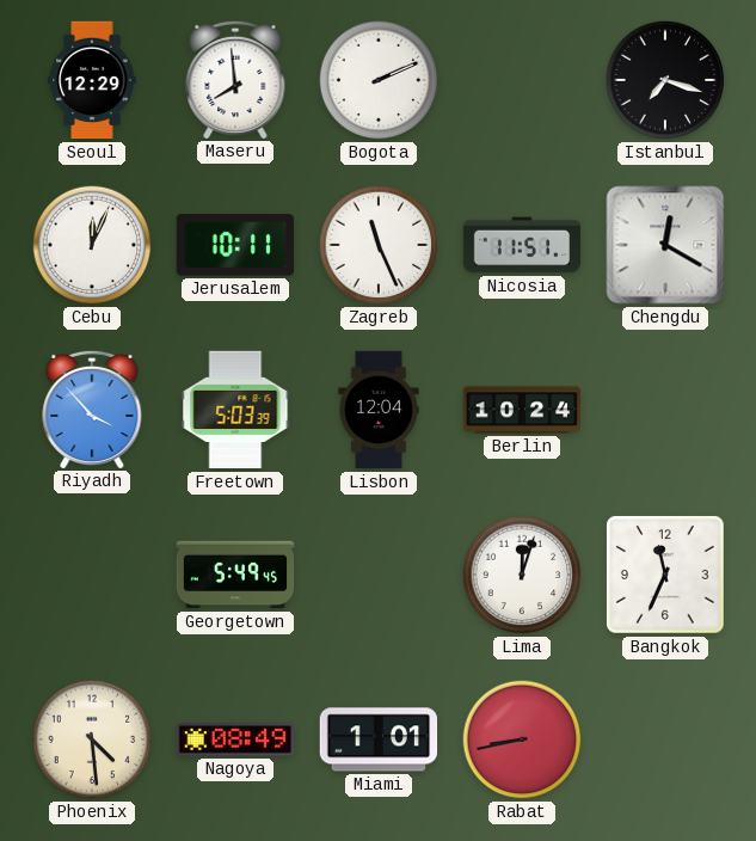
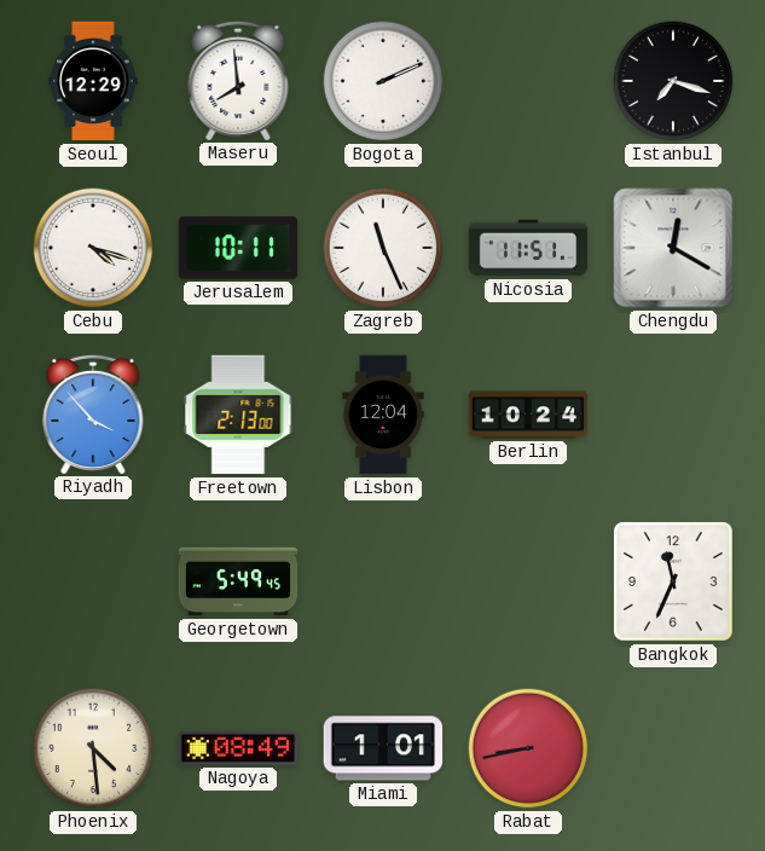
Cebu: 12:04 -> 4:18 (93, 248)
Freetown: 5:03 -> 2:13 (238, 415)
Lima: 12:03 -> none (522, 575)
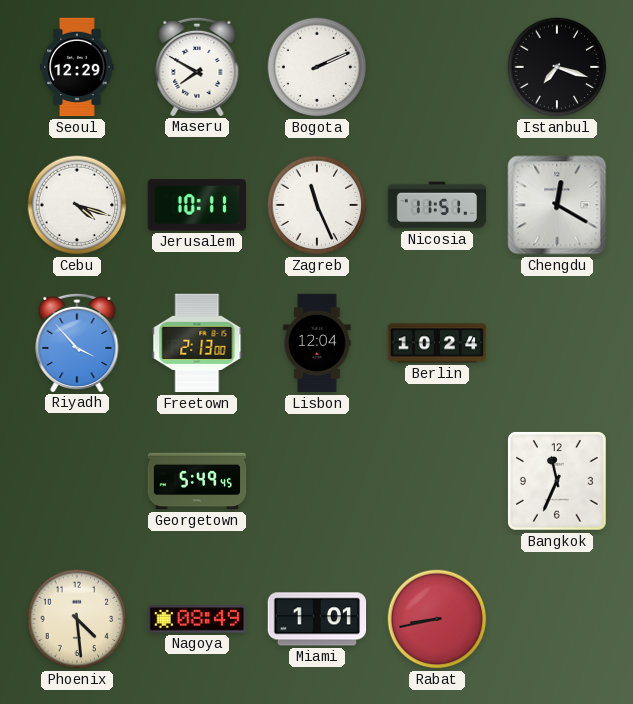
Maseru: 7:59 -> 7:50 (197, 66)
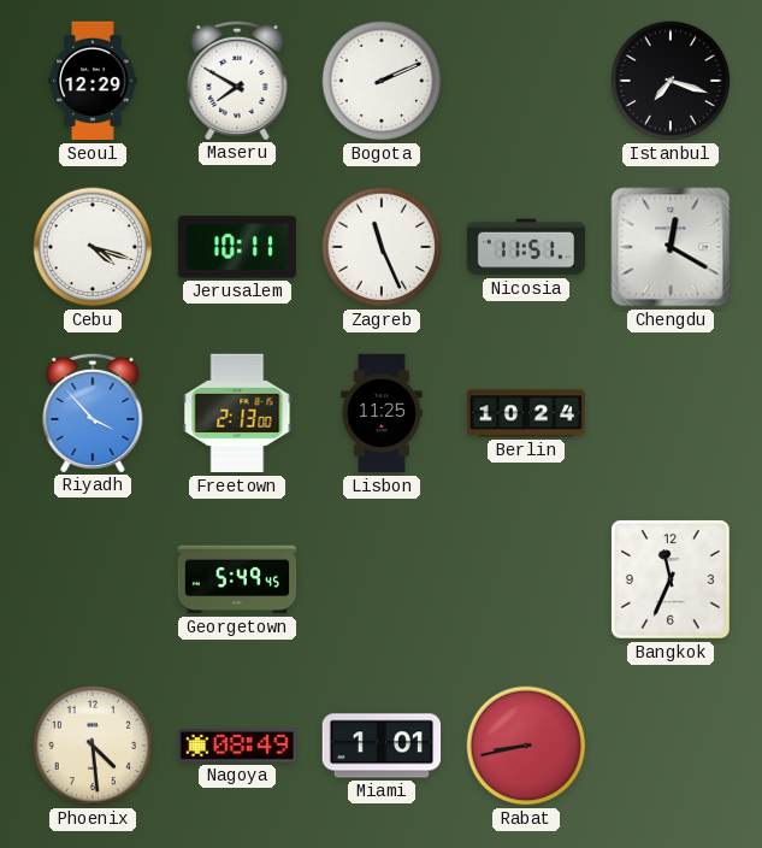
Lisbon: 12:04 -> 11:25 (382, 413)
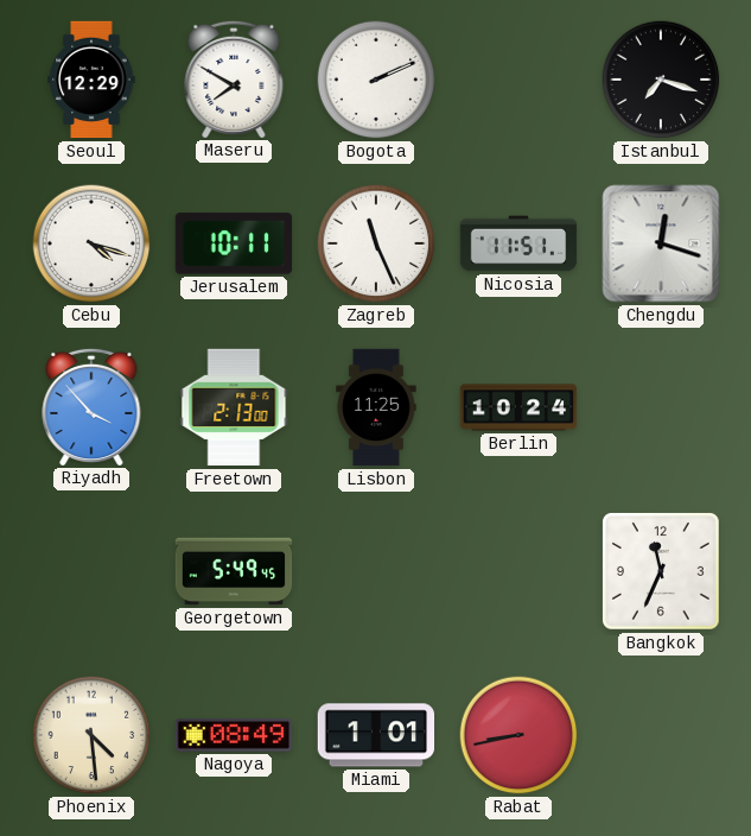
Chengdu: 12:20 -> 12:18 (661, 243)
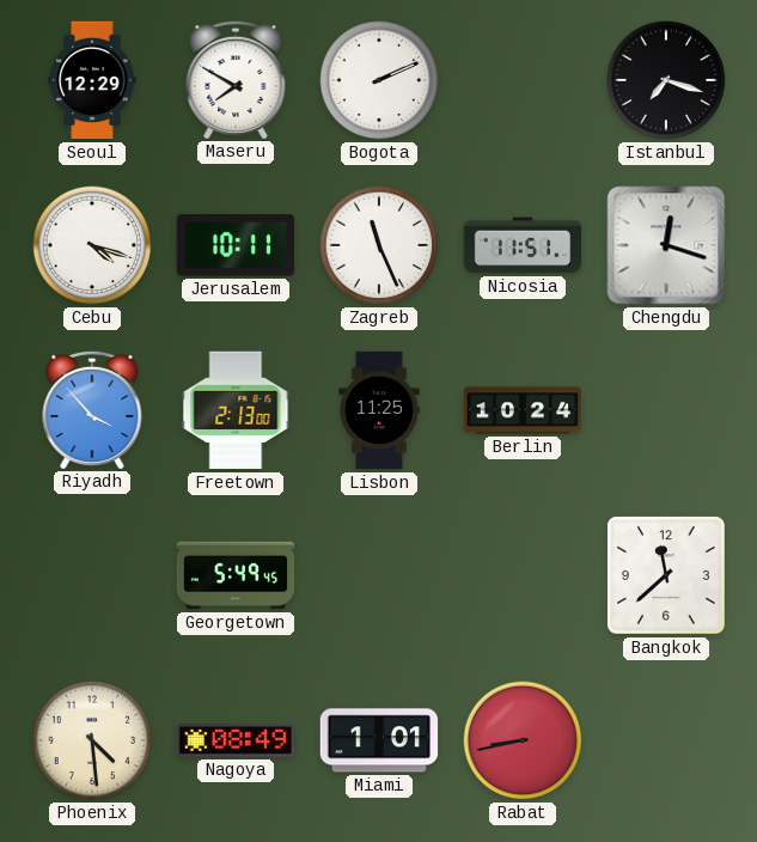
Bangkok: 11:34 -> 11:38 (666, 575)
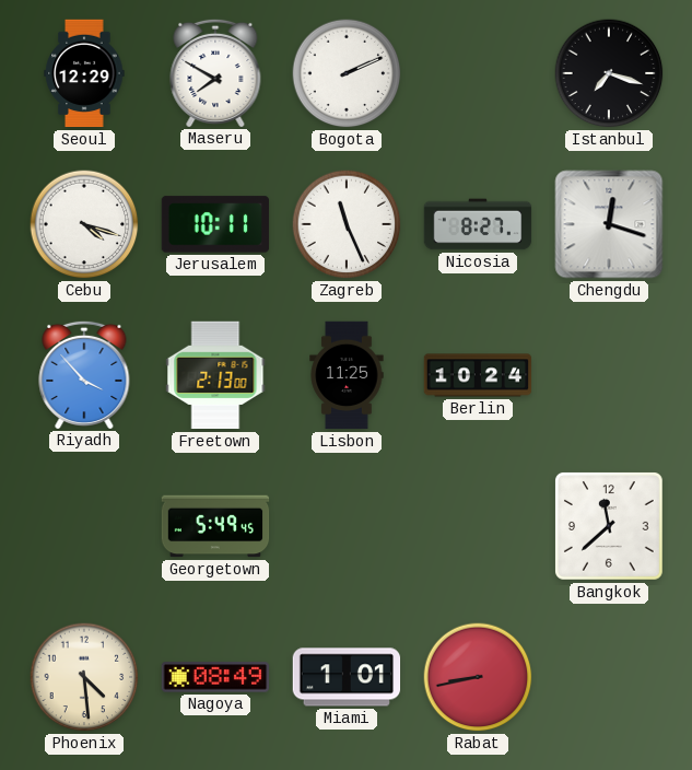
Nicosia: 11:51 -> 8:27 (478, 224)
